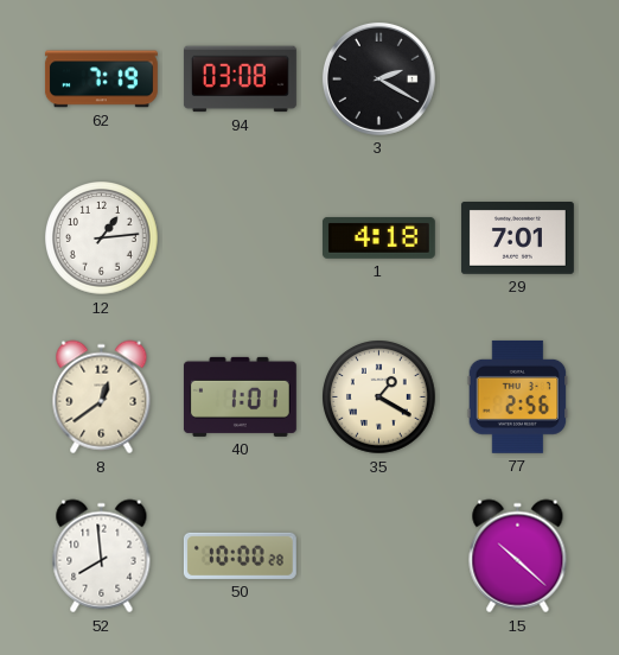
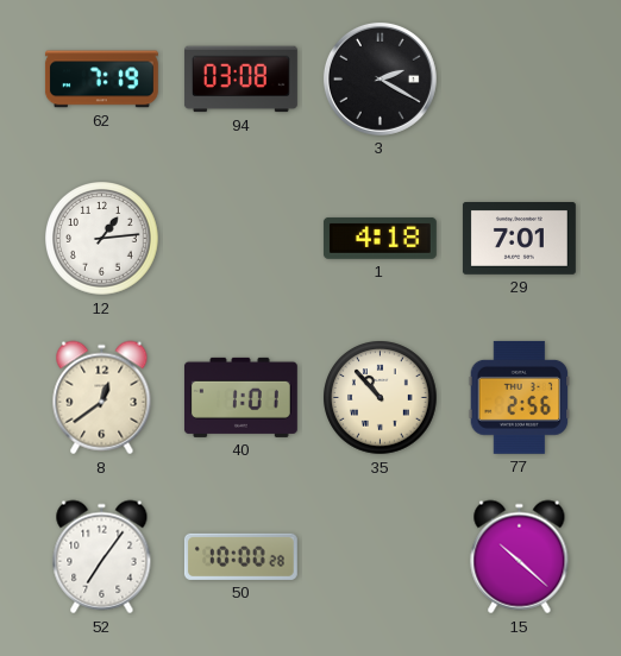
35: 1:20 -> 10:53 (381, 398)
52: 7:59 -> 7:06 (102, 557)
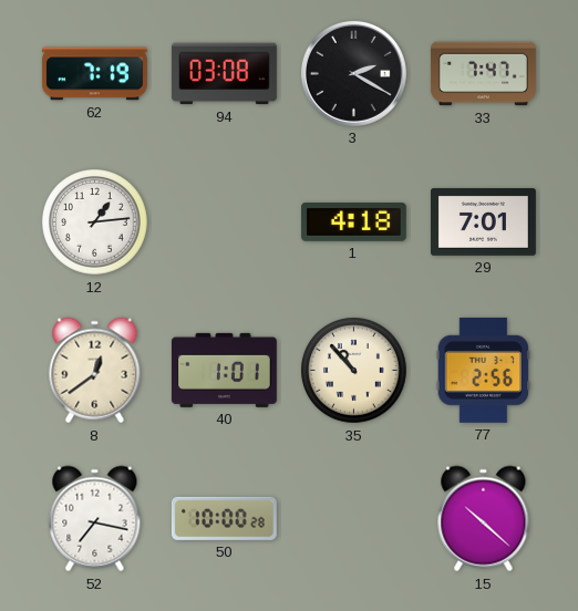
33: none -> 7:47 (484, 74)
52: 7:06 -> 7:17 (95, 519)
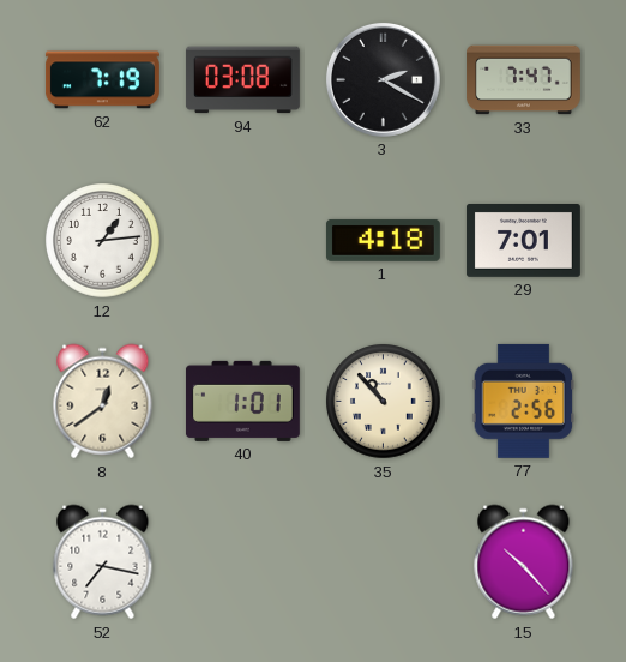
50: 10:00 -> none (224, 518)
15: 10:22 -> 10:23 (524, 562)
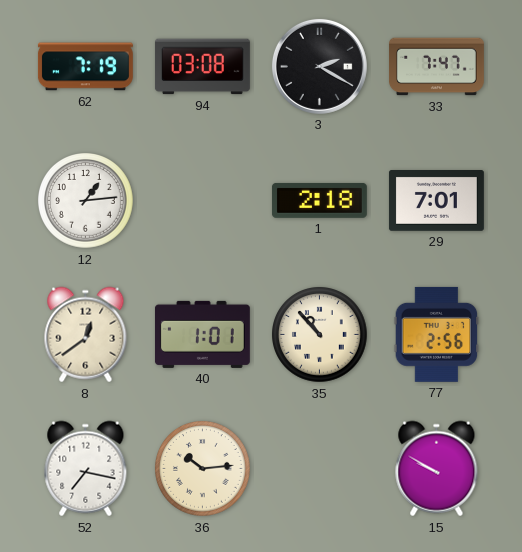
1: 4:18 -> 2:18 (319, 200)
36: none -> 10:14 (203, 469)
15: 10:23 -> 9:50 (437, 469)
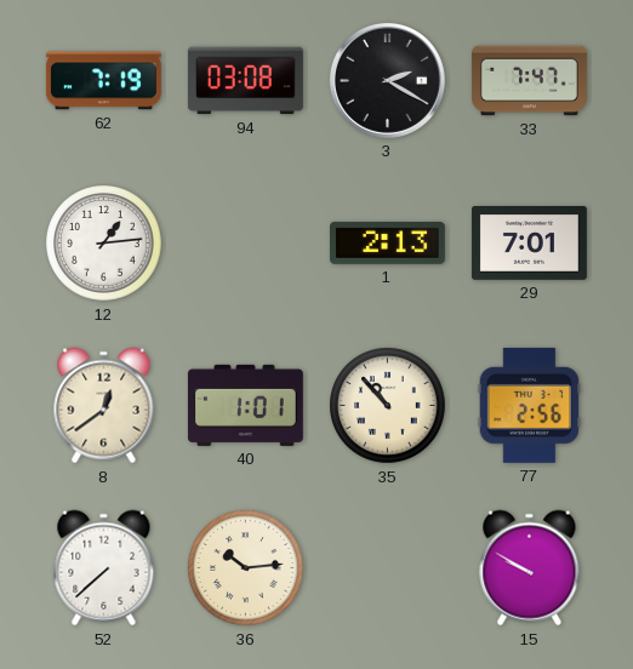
1: 2:18 -> 2:13 (387, 242)
52: 7:17 -> 7:38 (104, 568)
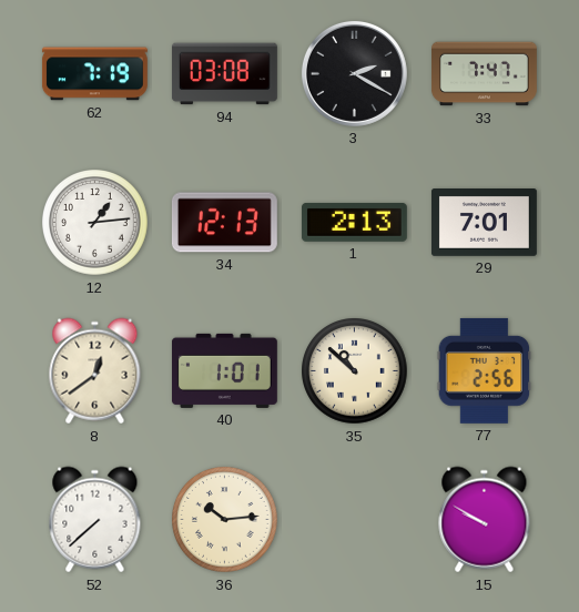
34: none -> 12:13 (224, 223)
35: 10:53 -> 10:52 (355, 371)
